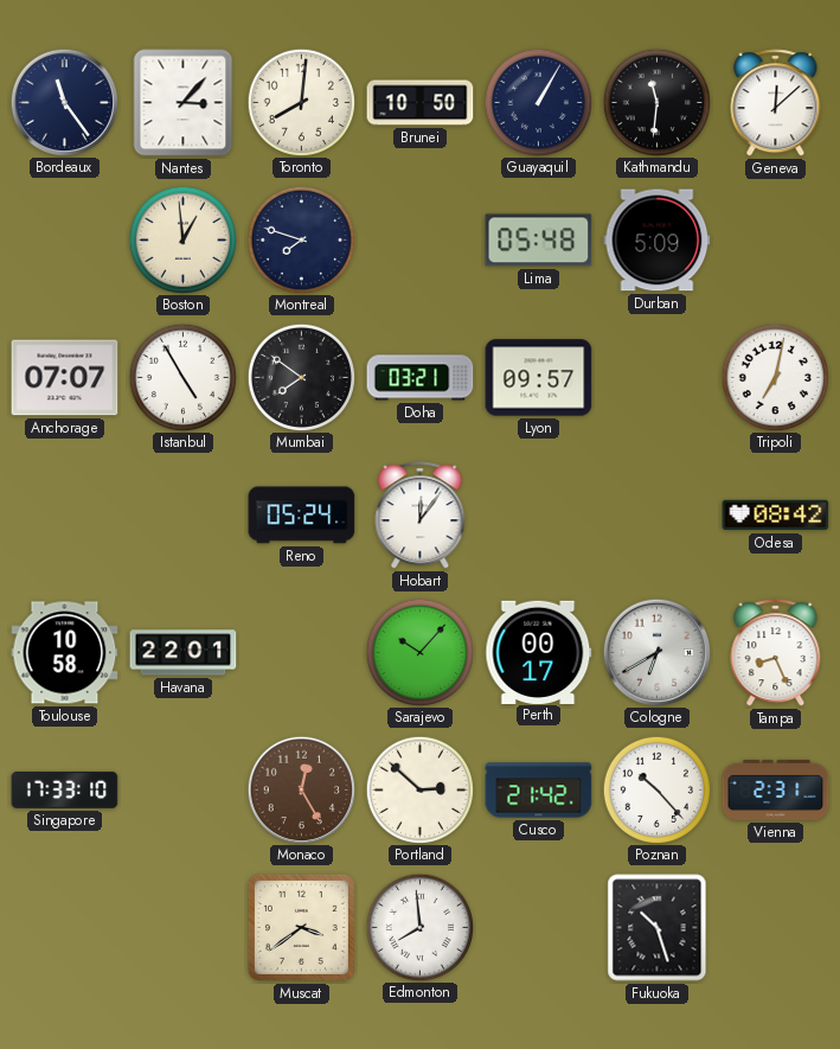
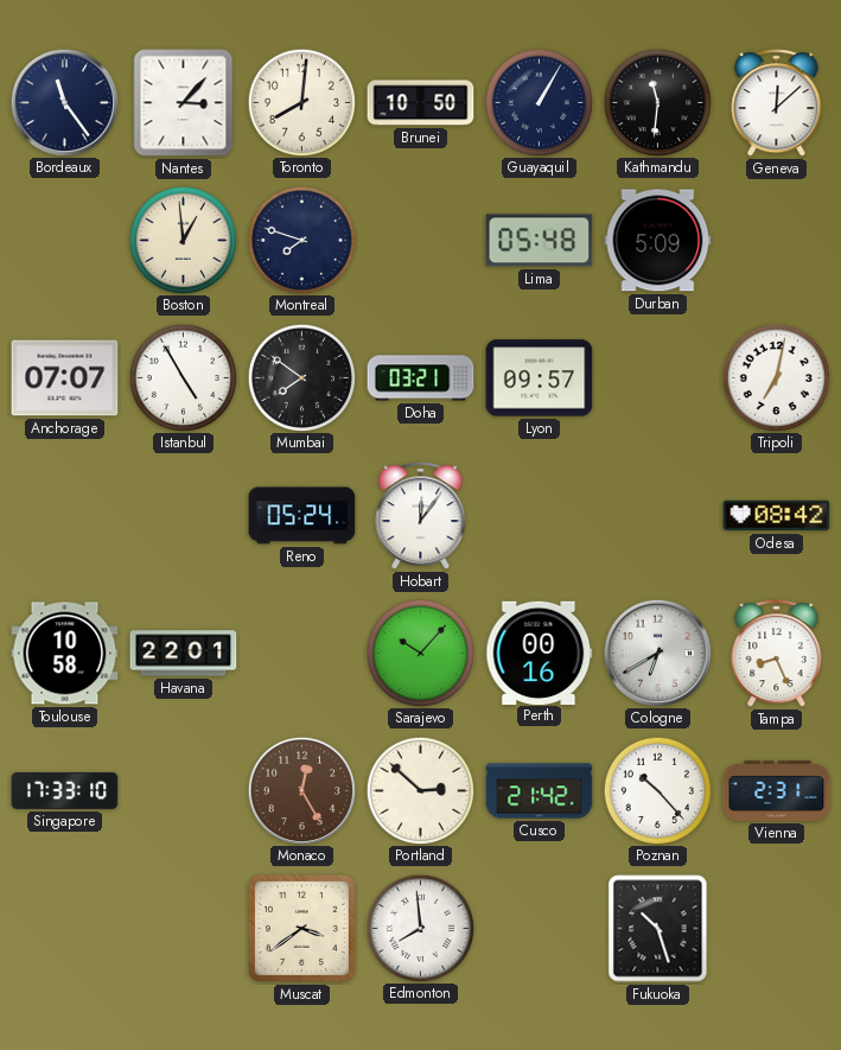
Perth: 00:17 -> 00:16 (540, 653)
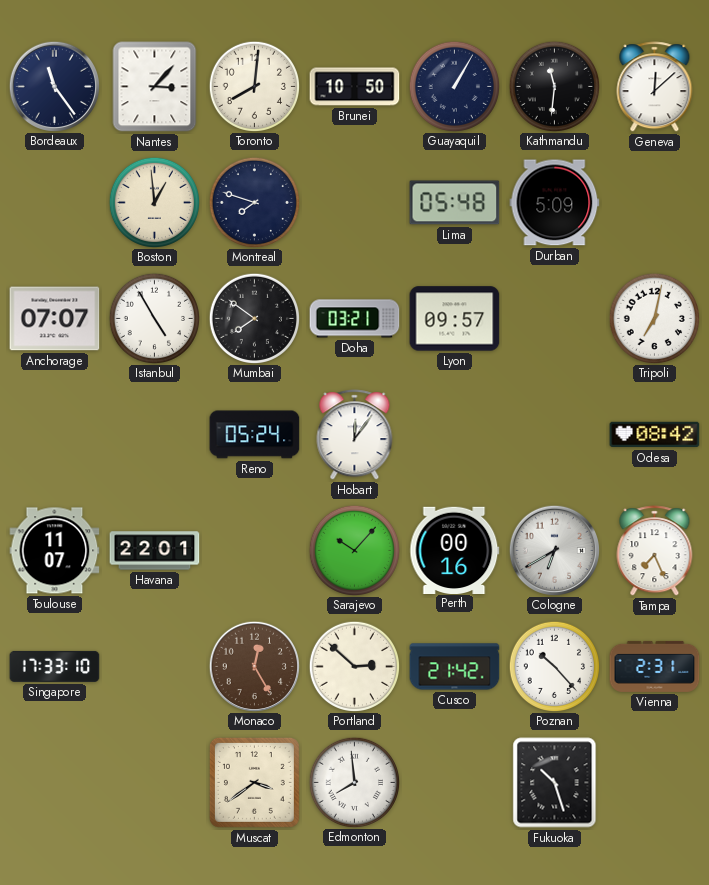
Toulouse: 10:58 -> 11:07 (55, 551)
Tampa: 8:26 -> 7:26 (655, 551)
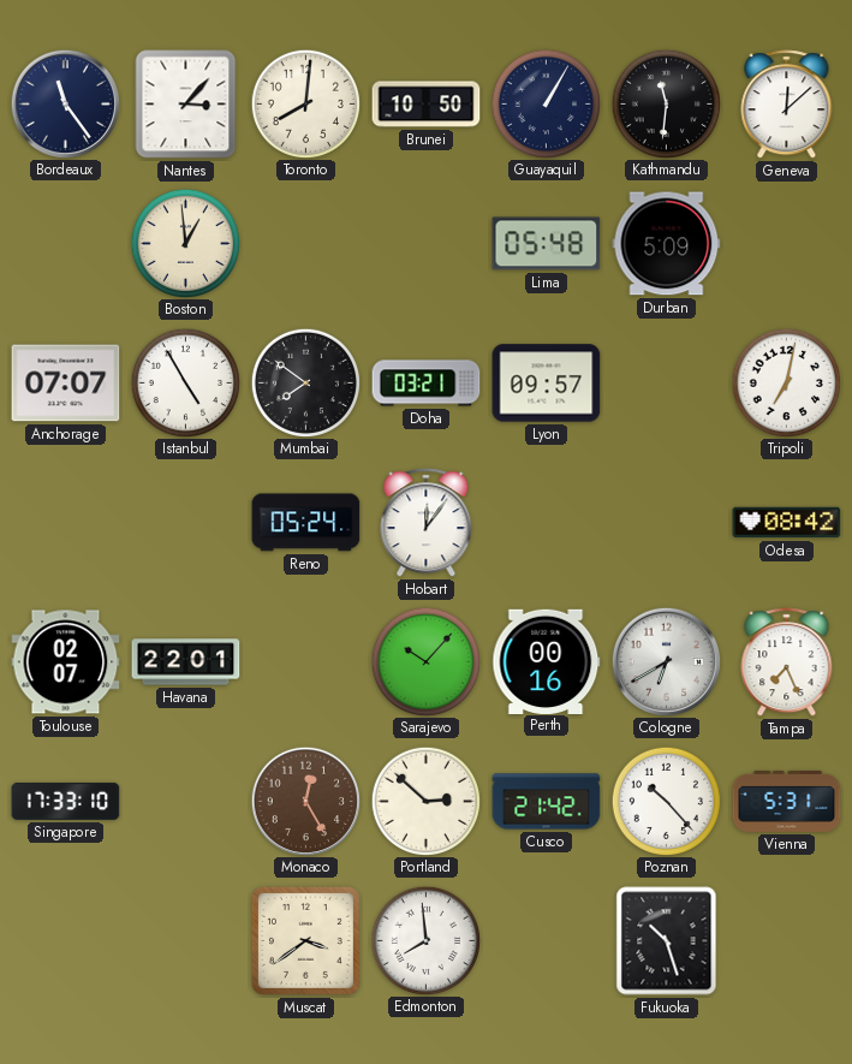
Montreal: 7:48 -> none (254, 202)
Toulouse: 11:07 -> 02:07 (66, 662)
Vienna: 2:31 -> 5:31 (787, 801)
